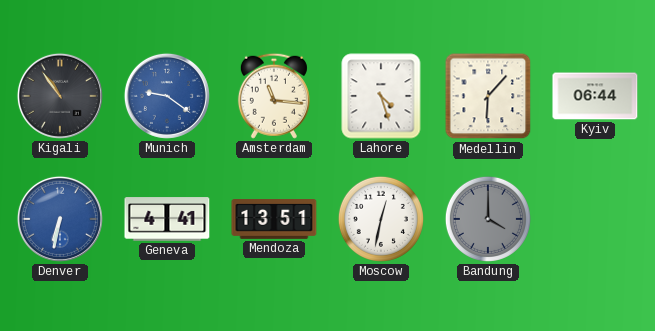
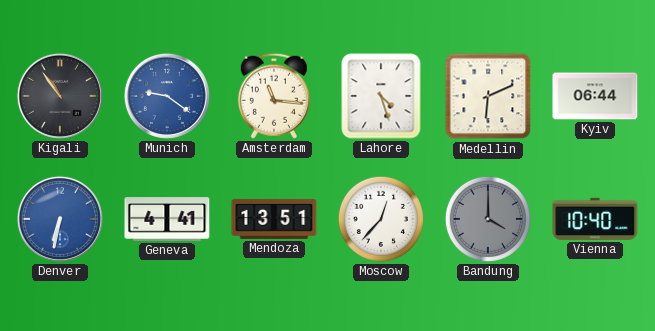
Medellin: 6:07 -> 6:11 (488, 96)
Moscow: 12:32 -> 12:37 (381, 219)
Vienna: none -> 10:40 (595, 219)
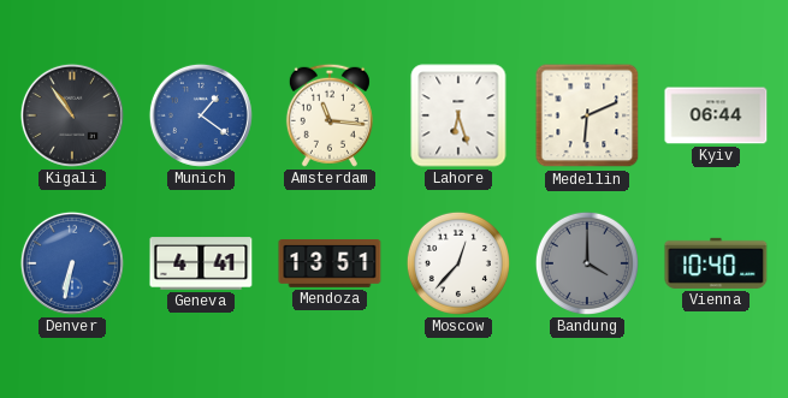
Munich: 9:21 -> 1:21 (201, 115)
Lahore: 4:27 -> 6:27 (458, 115)
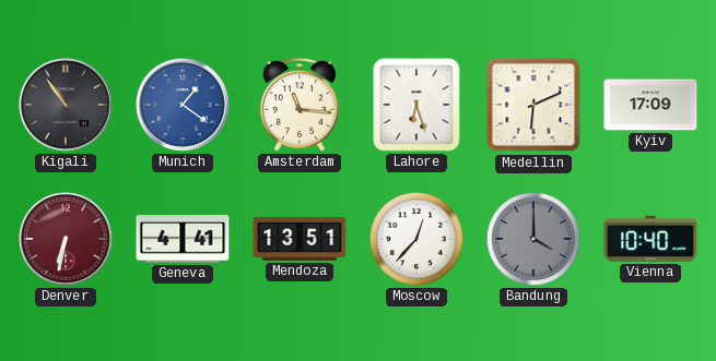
Kyiv: 06:44 -> 17:09 (650, 105)
Denver dial: blue -> burgundy (66, 239)
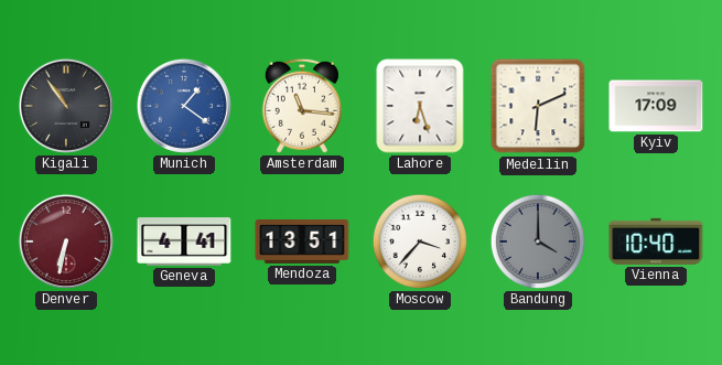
Moscow: 12:37 -> 3:37 (420, 241)
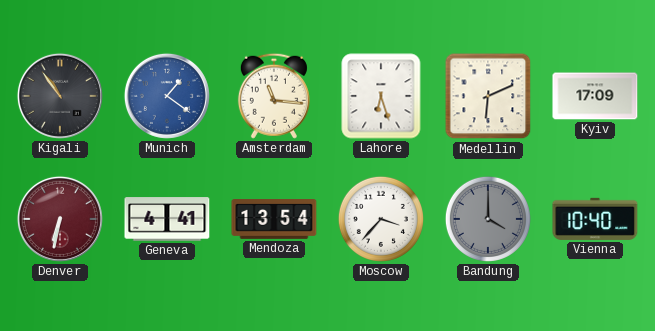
Mendoza: 13:51 -> 13:54 (274, 220)
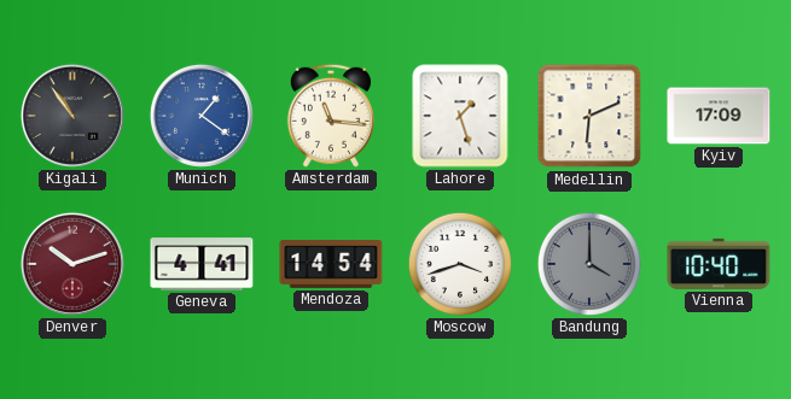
Lahore: 6:27 -> 1:27 (460, 116)
Denver: 6:32 -> 10:12 (72, 264)
Mendoza: 13:54 -> 14:54 (331, 265)
Moscow: 3:37 -> 3:42 (460, 264)
